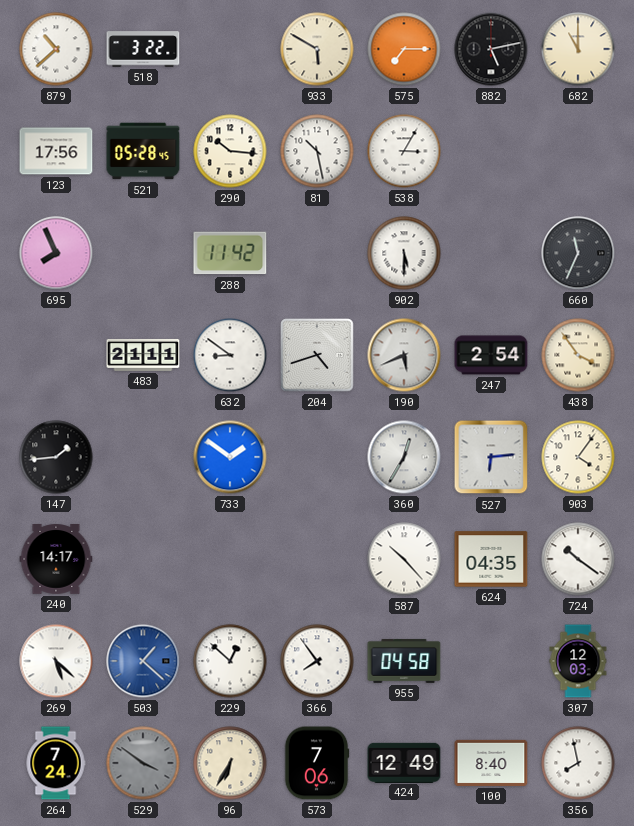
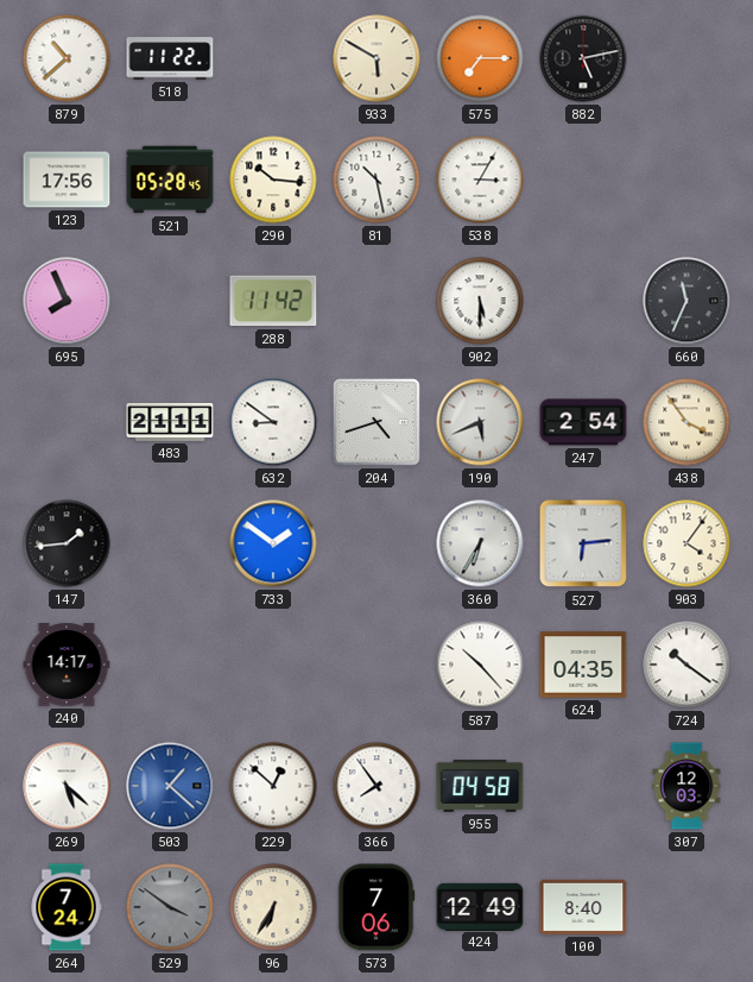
518: 3:22 -> 11:22 (170, 58)
682: 11:00 -> none (578, 49)
360: 12:35 -> 6:35 (480, 543)
356: 7:58 -> none (578, 763)
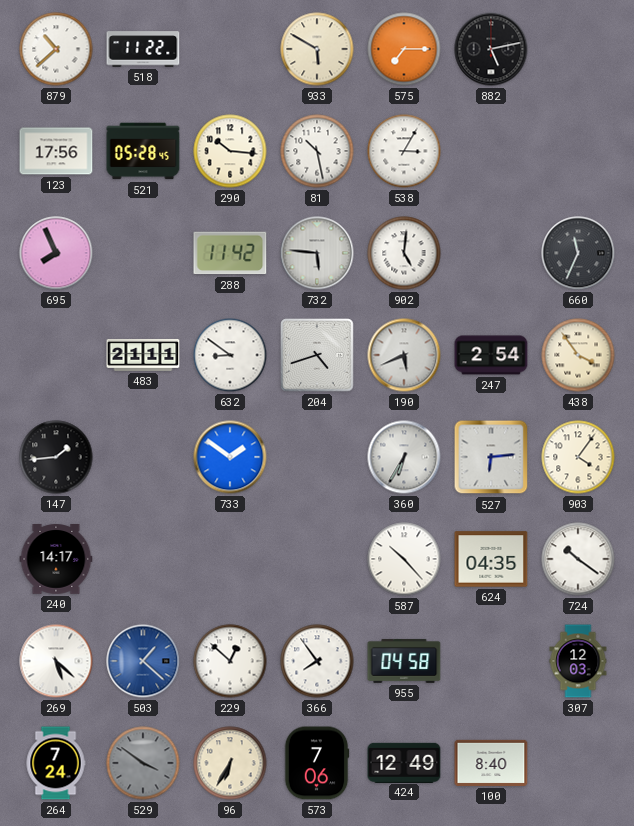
732: none -> 5:46 (317, 253)
902: 5:30 -> 5:01 (404, 253)
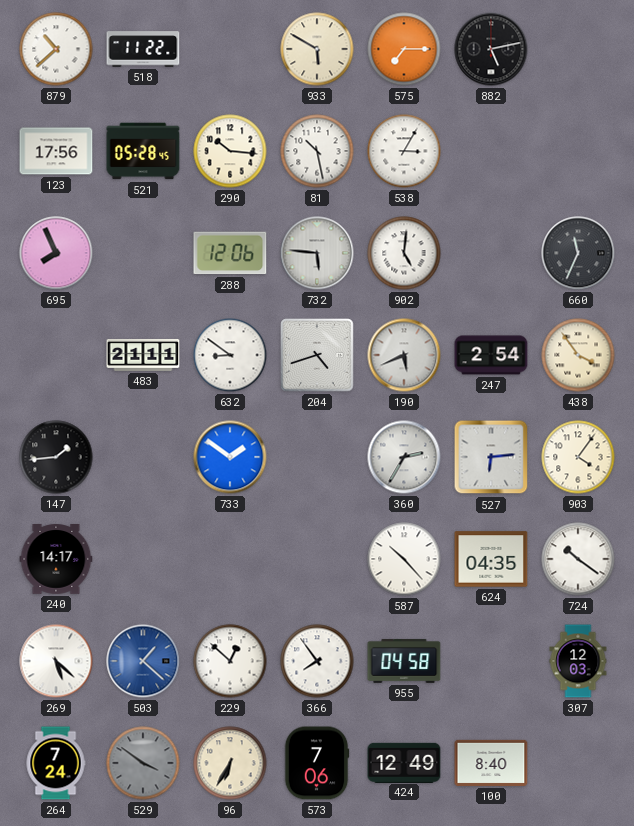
288: 11:42 -> 12:06 (230, 253)
360: 6:35 -> 2:35 (404, 457)
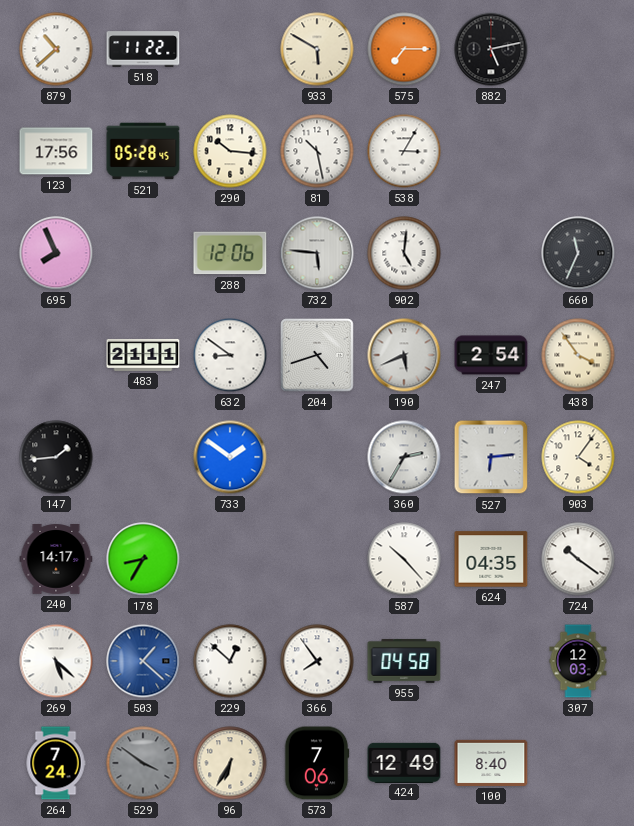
178: none -> 8:35 (143, 559)
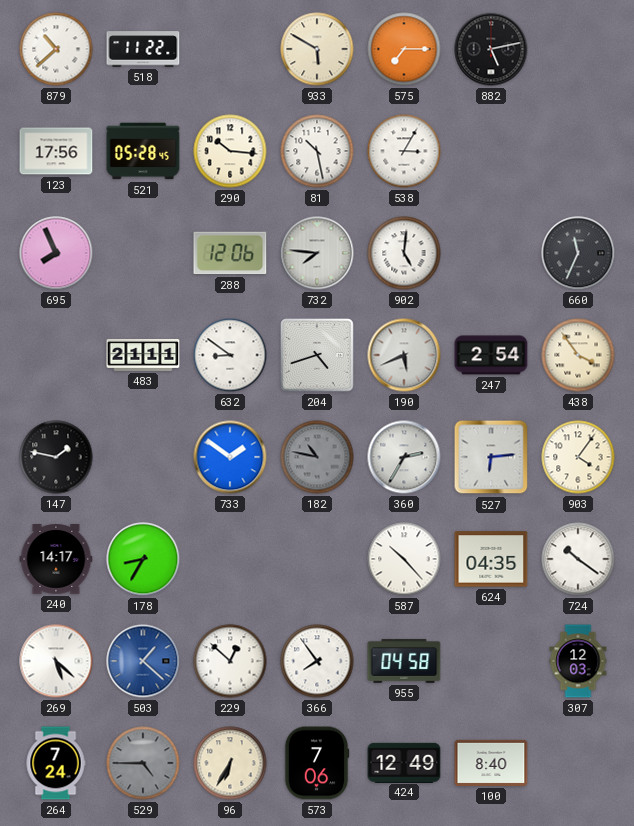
732: 5:46 -> 7:46 (317, 253)
147: 1:44 -> 1:47 (56, 457)
182: none -> 10:47 (317, 457)
529: 3:51 -> 4:45 (143, 763)
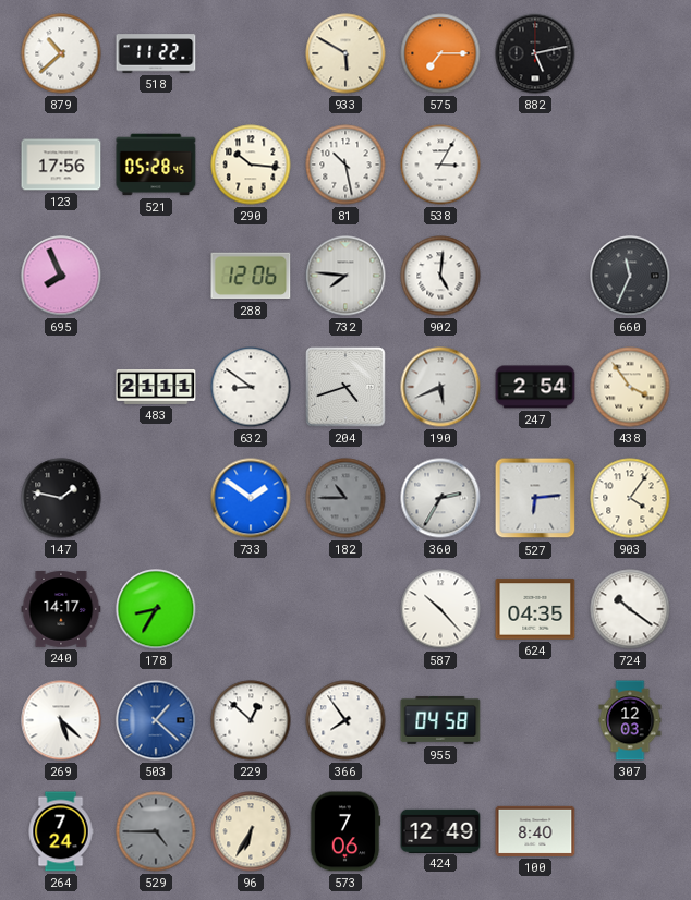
182: 10:47 -> 10:45 (346, 498)
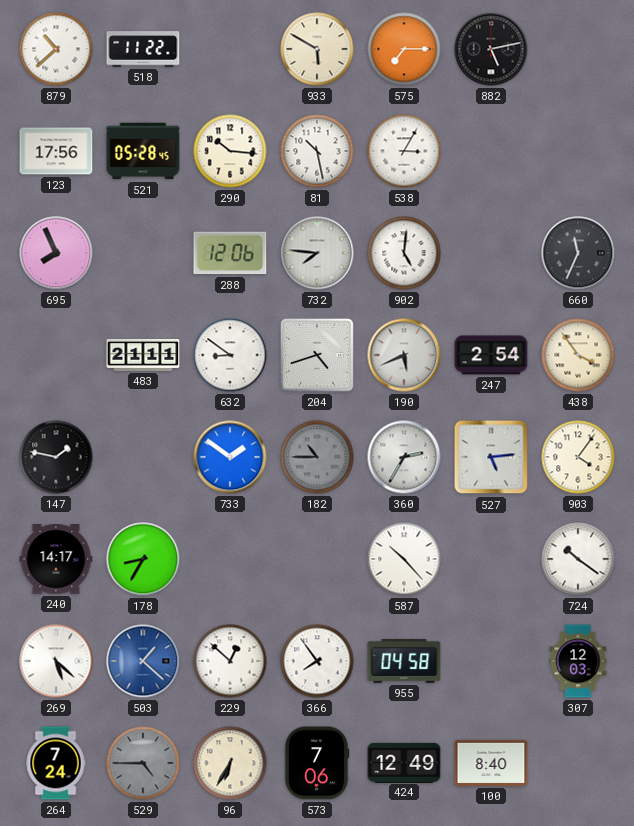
527: 6:14 -> 5:14 (491, 457)
624: 04:35 -> none (535, 609)
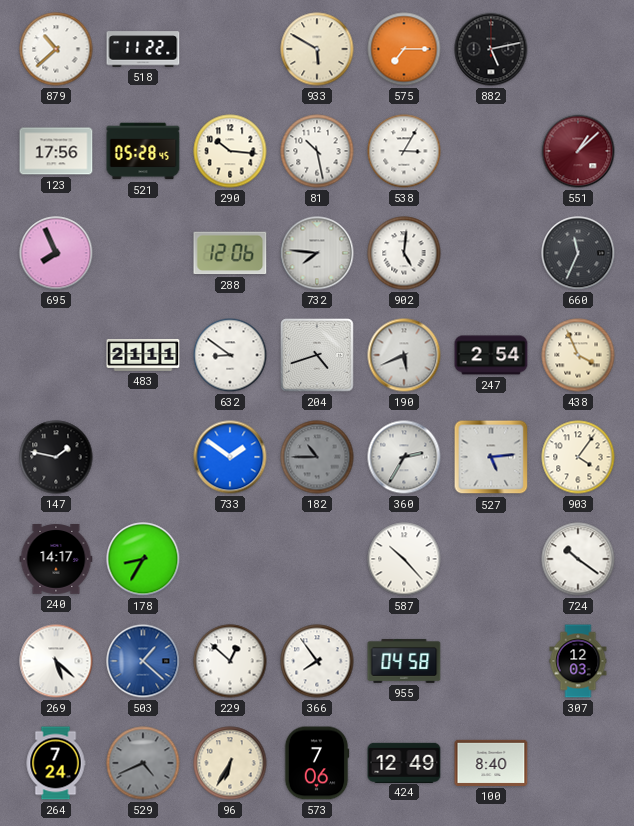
551: none -> 1:08 (578, 151)
438: 3:54 -> 3:56 (578, 355)
529: 4:45 -> 4:41 (143, 763)
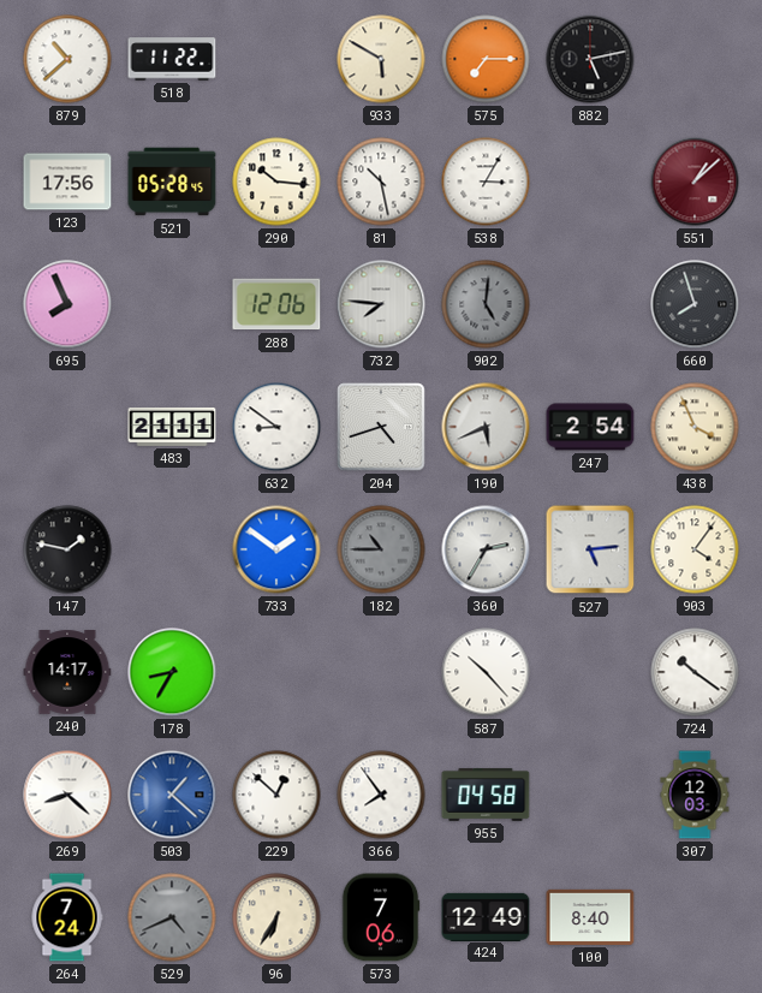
902 dial: white -> grey (486, 304)
660: 11:34 -> 7:57 (695, 304)
269: 5:22 -> 8:22 (67, 795)
